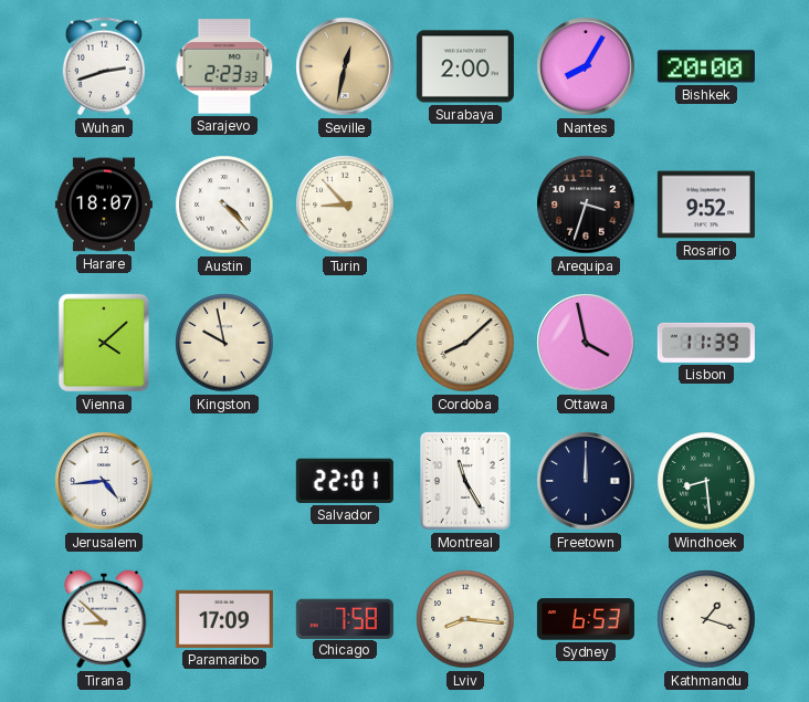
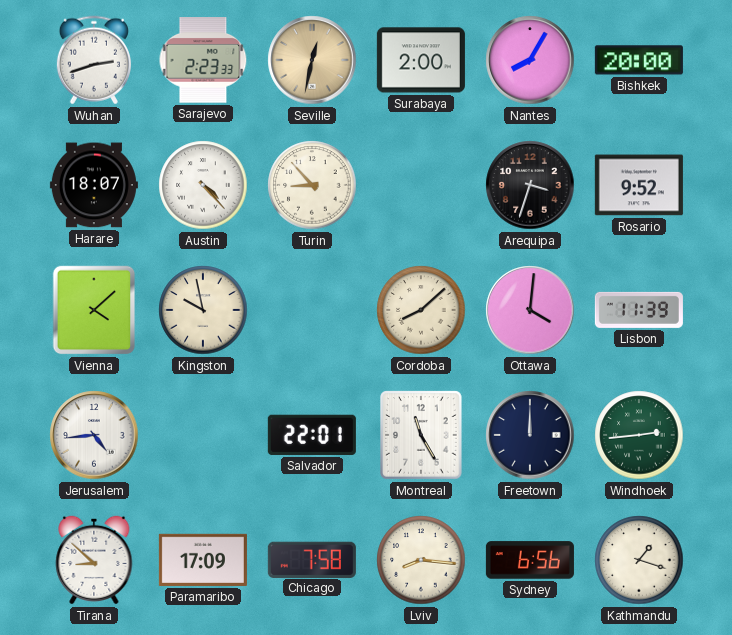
Ottawa: 3:58 -> 4:01 (530, 310)
Windhoek: 8:29 -> 2:44 (639, 435)
Sydney: 6:53 -> 6:56 (530, 560)
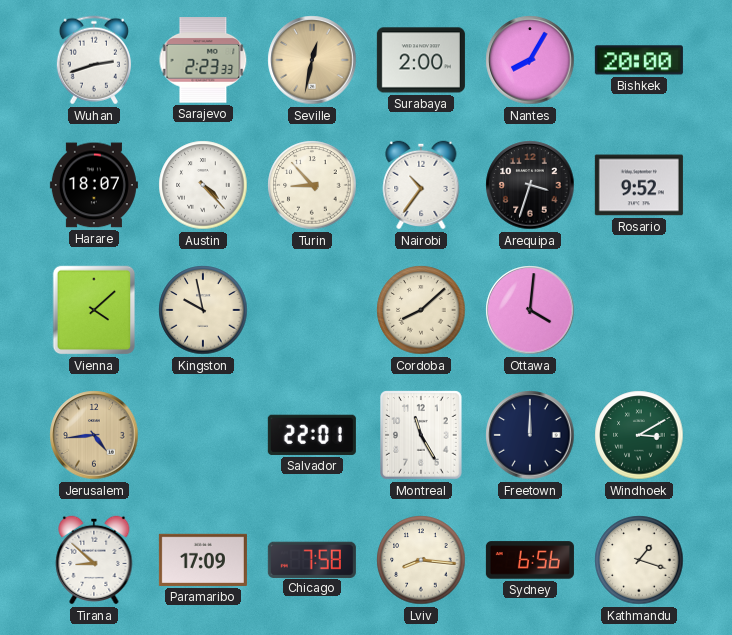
Nairobi: none -> 10:36 (421, 185)
Lisbon: 11:39 -> none (639, 310)
Jerusalem dial: white -> champagne (94, 435)
Windhoek: 2:44 -> 3:10 (639, 435)
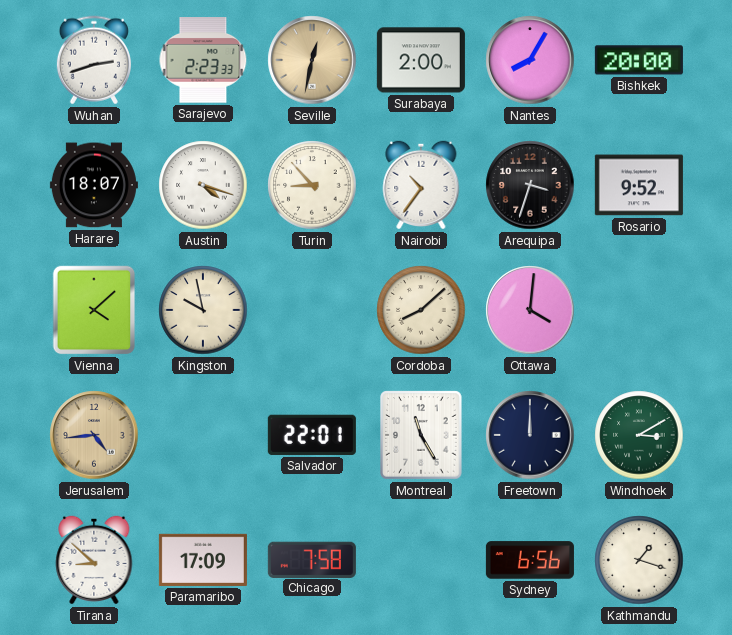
Austin: 4:23 -> 4:18 (203, 185)
Lviv: 8:16 -> none (421, 560)
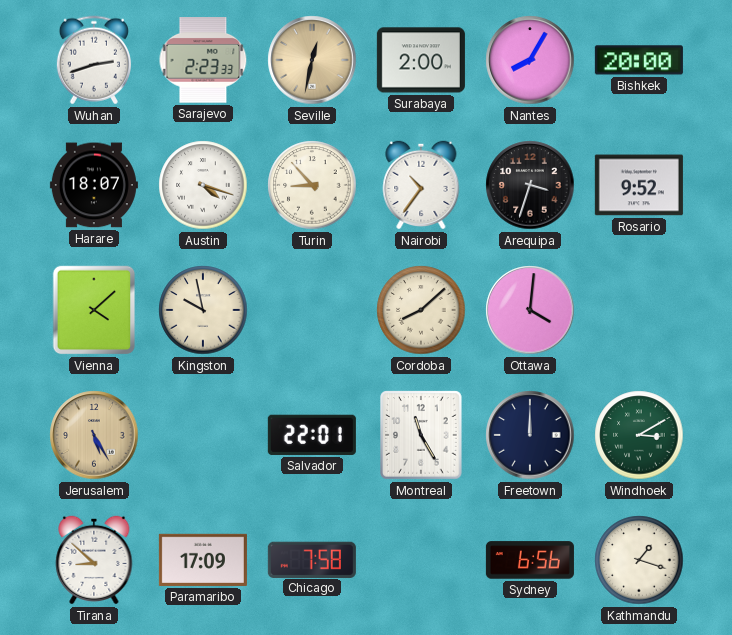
Jerusalem: 4:44 -> 5:25 (94, 435)
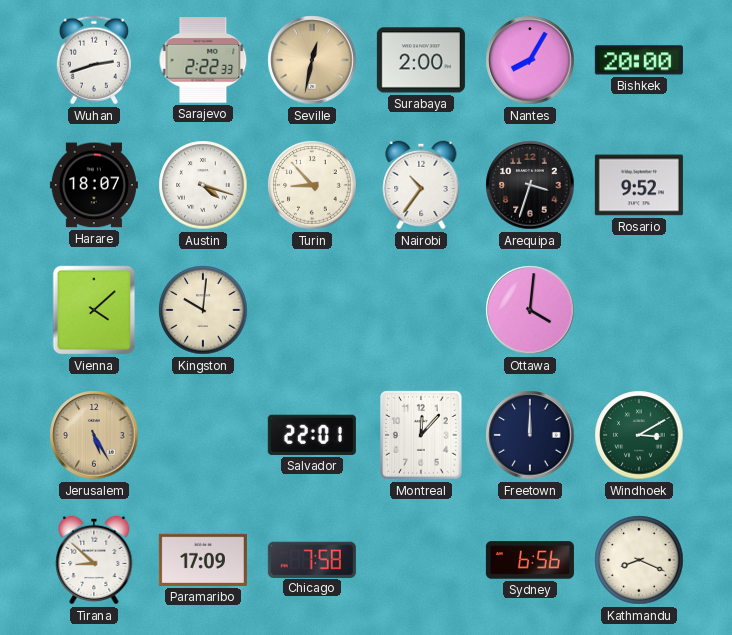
Sarajevo: 2:23 -> 2:22 (203, 60)
Kingston: 9:58 -> 10:01 (203, 310)
Cordoba: 8:08 -> none (421, 310)
Montreal: 11:25 -> 12:07 (421, 435)
Kathmandu: 1:18 -> 8:19 (639, 560)
